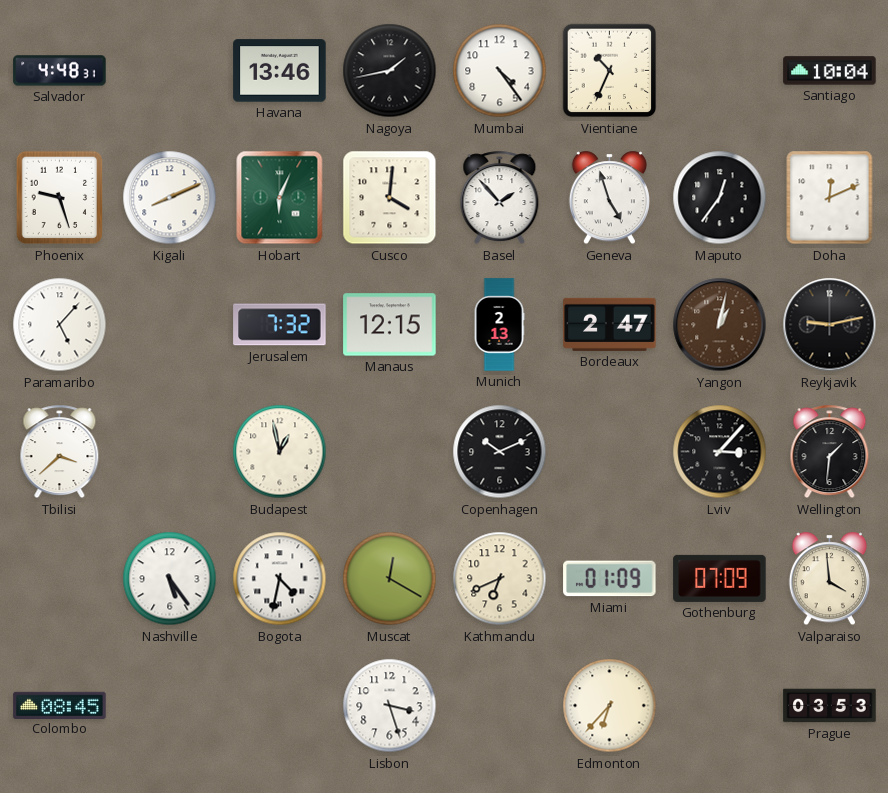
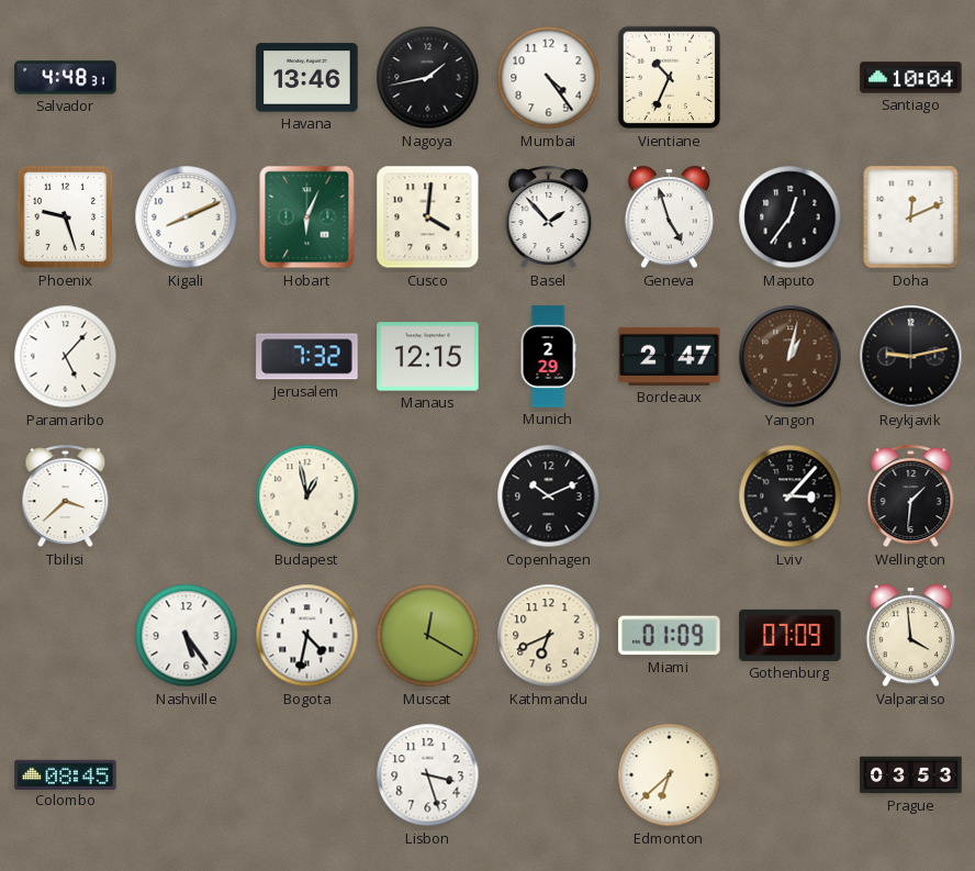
Munich: 2:13 -> 2:29 (548, 357)
Edmonton: 6:37 -> 6:38 (670, 775)
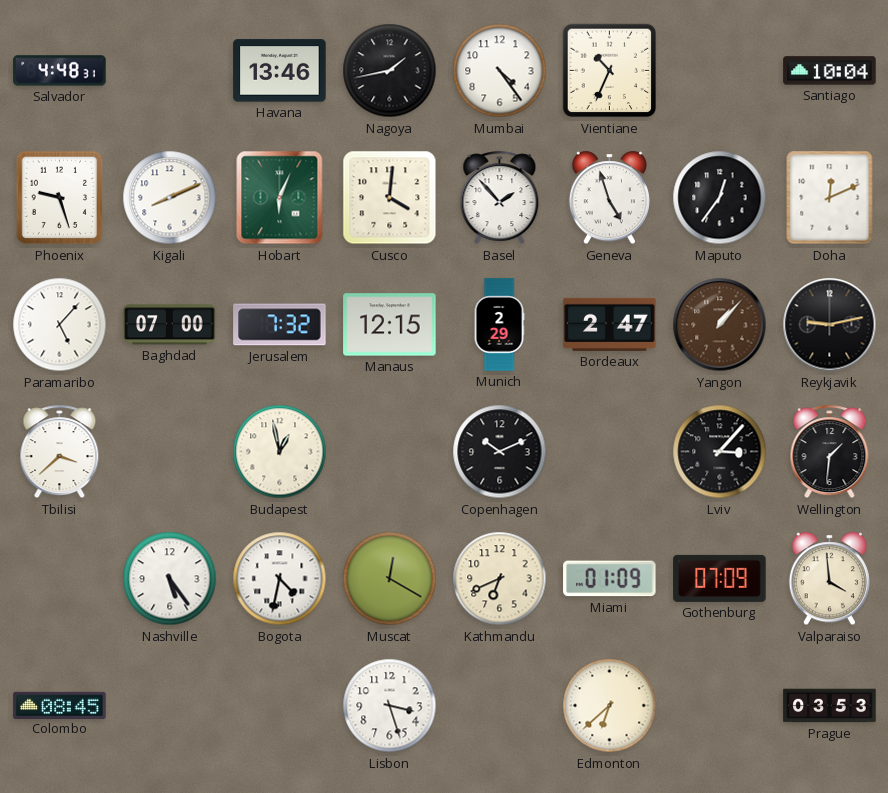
Baghdad: none -> 07:00 (170, 325)
Yangon: 1:02 -> 1:07 (720, 325)
